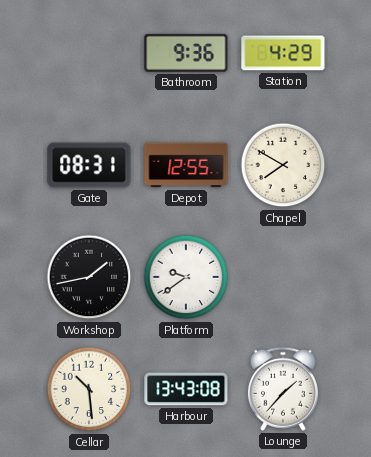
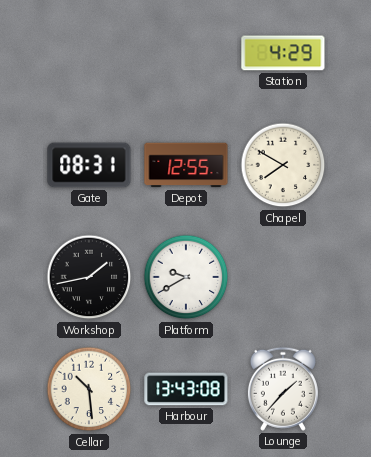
Bathroom: 9:36 -> none (186, 53)
Platform: 9:39 -> 9:40 (186, 277)
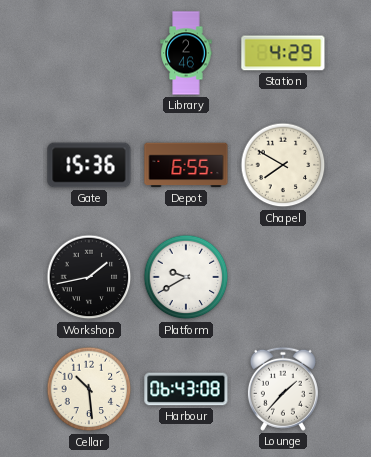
Library: none -> 2:46 (186, 53)
Gate: 08:31 -> 15:36 (89, 165)
Depot: 12:55 -> 6:55 (186, 165)
Harbour: 13:43 -> 06:43 (186, 389)
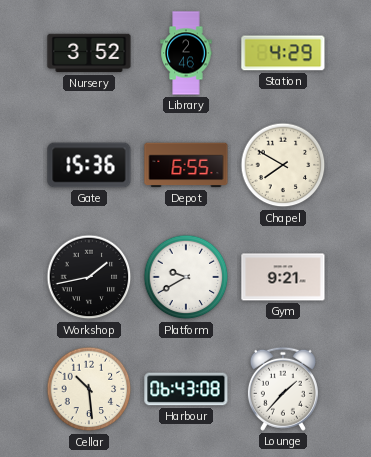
Nursery: none -> 3:52 (89, 53)
Gym: none -> 9:21 (283, 277)
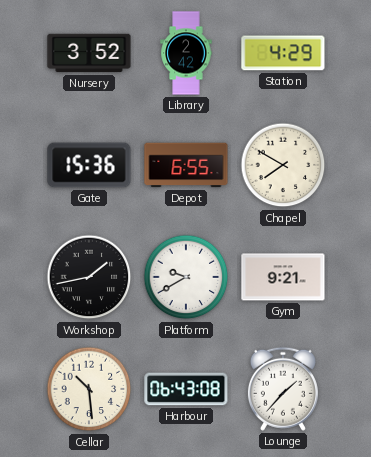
Library: 2:46 -> 2:42 (186, 53)
